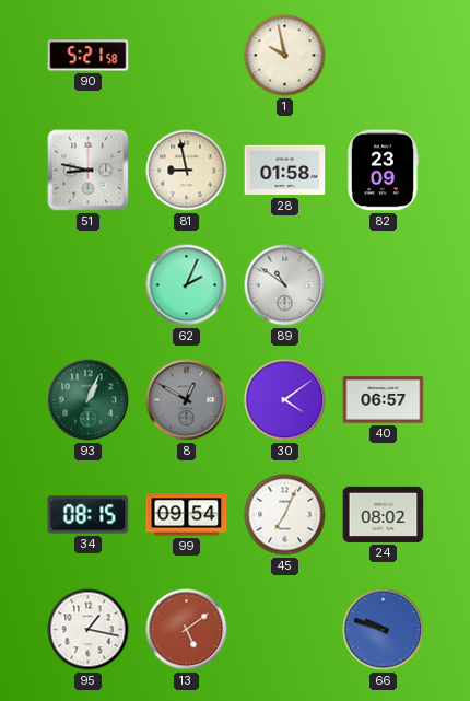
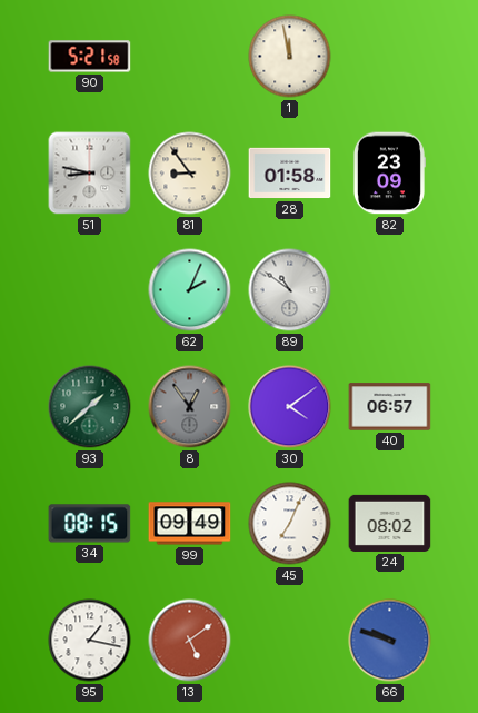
1: 9:58 -> 11:58 (290, 57)
81: 8:58 -> 8:54 (190, 174)
93: 1:04 -> 1:38 (90, 407)
8: 12:50 -> 12:54 (190, 407)
99: 09:54 -> 09:49 (190, 524)
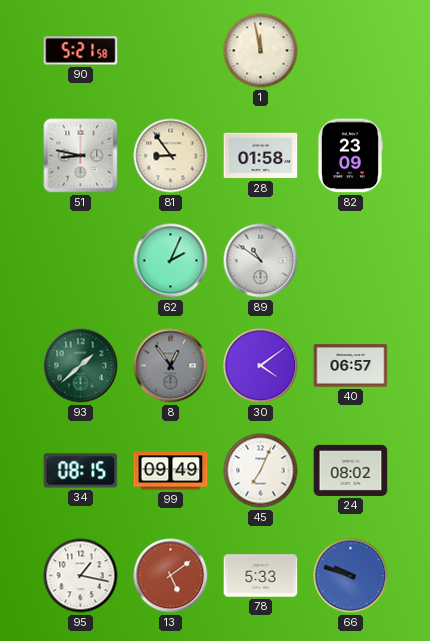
78: none -> 5:33 (261, 576)
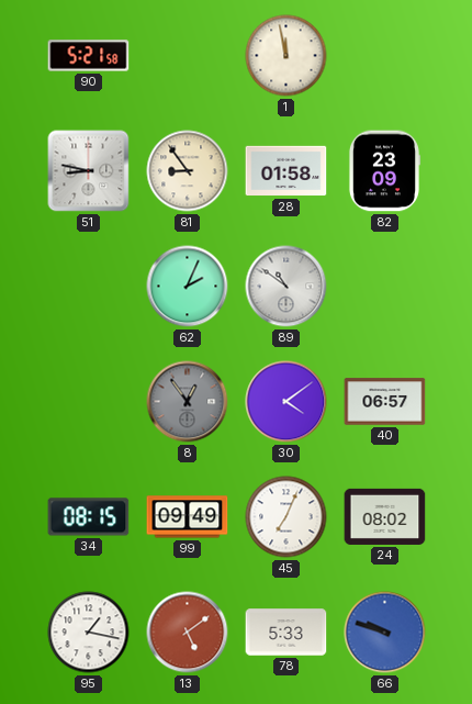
93: 1:38 -> none (81, 366)
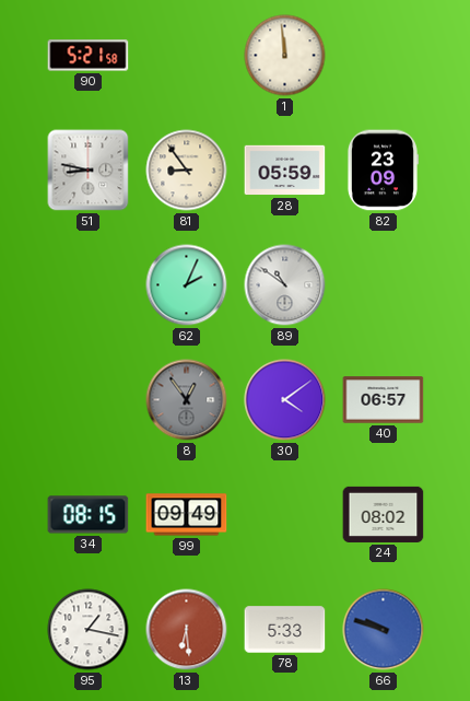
1: 11:58 -> 11:59 (285, 56)
28: 01:58 -> 05:59 (285, 171)
45: 7:04 -> none (286, 517)
13: 5:09 -> 6:29 (187, 630)
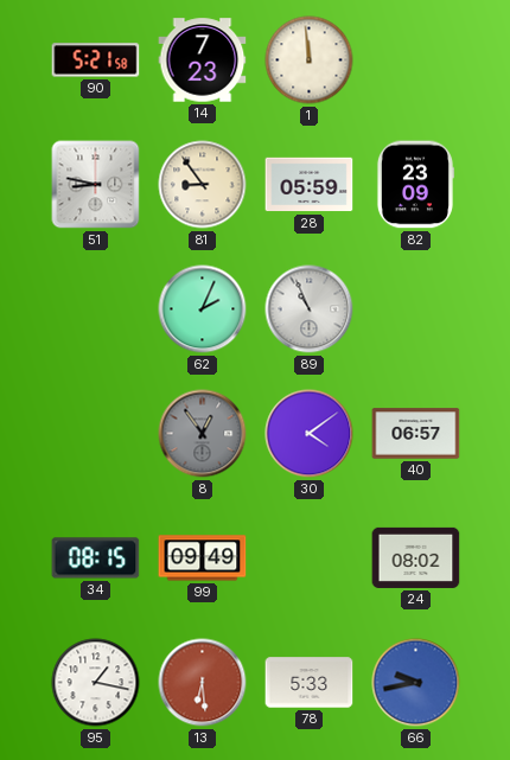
14: none -> 7:23 (203, 60)
89: 10:51 -> 10:56 (310, 309)
66: 9:48 -> 9:43 (416, 683)
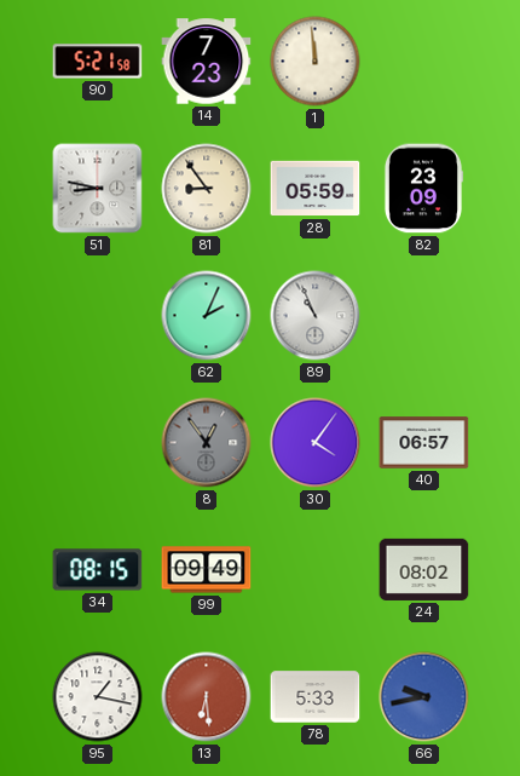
30: 4:09 -> 4:06 (316, 443)
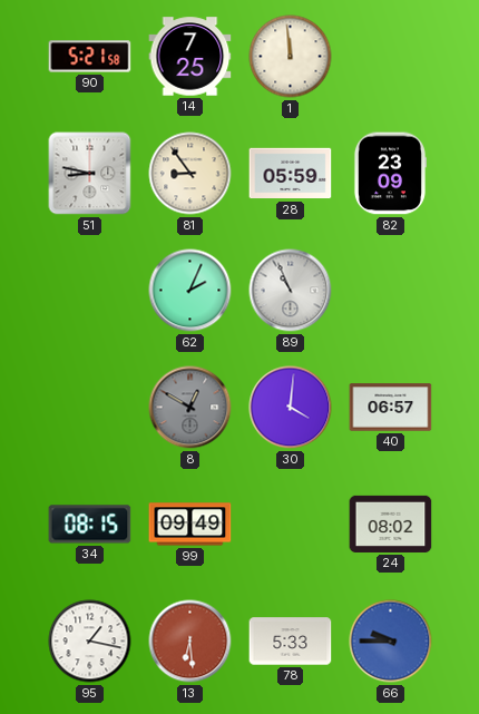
14: 7:23 -> 7:25 (190, 57)
8: 12:54 -> 12:50 (190, 408)
30: 4:06 -> 4:01 (291, 408)
66: 9:43 -> 9:45 (391, 642)
